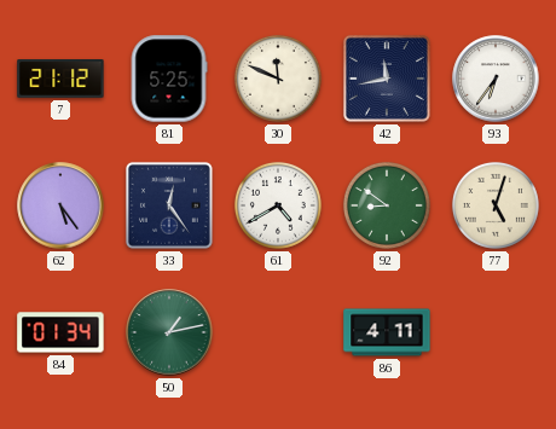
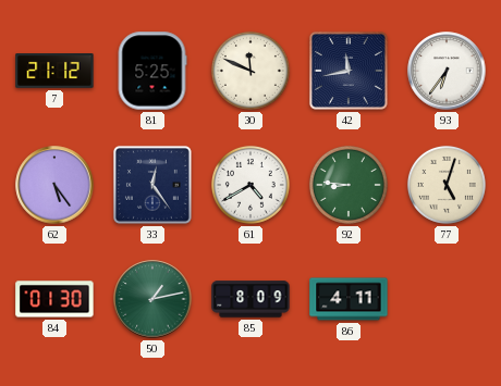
92: 8:51 -> 8:46 (349, 185)
84: 01:34 -> 01:30 (54, 299)
85: none -> 8:09 (250, 299)
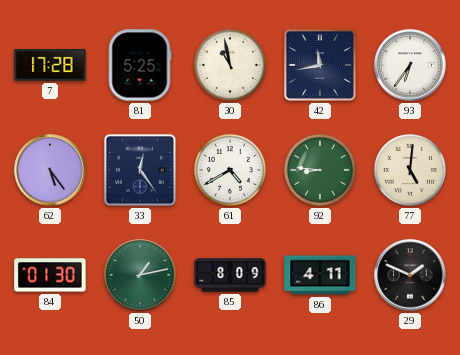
7: 21:12 -> 17:28 (50, 66)
30: 11:49 -> 10:58 (230, 65)
77: 5:03 -> 5:01 (410, 170)
29: none -> 1:49 (410, 275)
